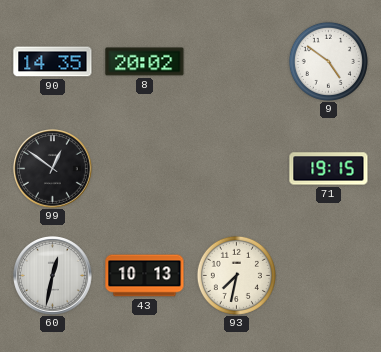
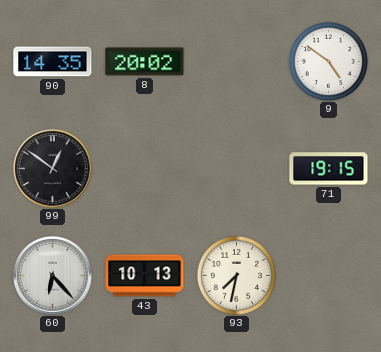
60: 12:32 -> 6:23 (53, 276)
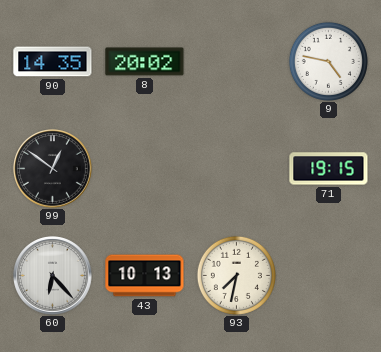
9: 4:51 -> 4:47 (328, 61)
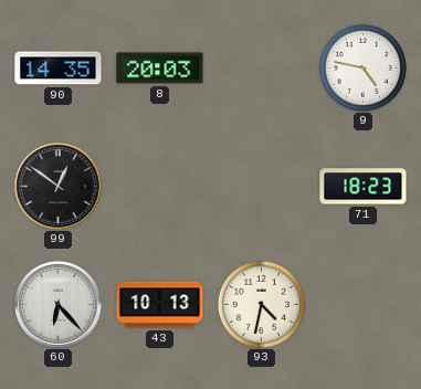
8: 20:02 -> 20:03 (160, 69)
71: 19:15 -> 18:23 (364, 187)
93: 7:32 -> 4:32 (261, 304)
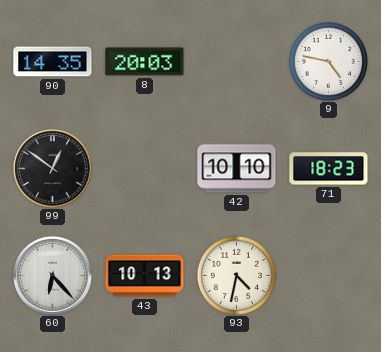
42: none -> 10:10 (237, 169)
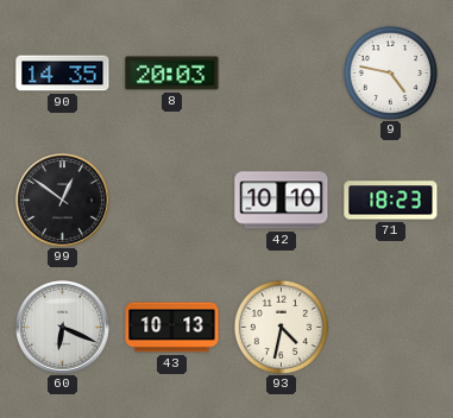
60: 6:23 -> 6:19 (63, 328)
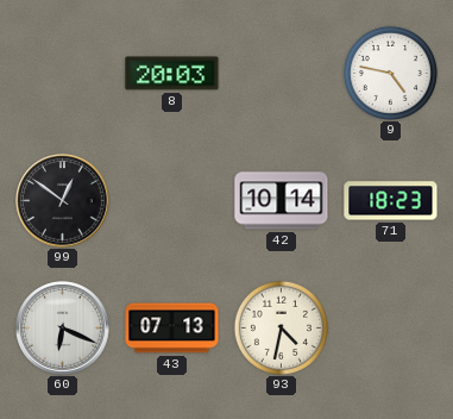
90: 14:35 -> none (63, 74)
42: 10:10 -> 10:14 (282, 201)
43: 10:13 -> 07:13 (172, 329)
